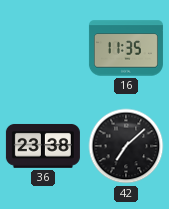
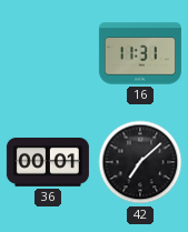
16: 11:35 -> 11:31 (140, 53)
36: 23:38 -> 00:01 (48, 162)
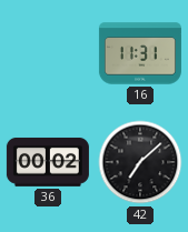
36: 00:01 -> 00:02 (48, 162)
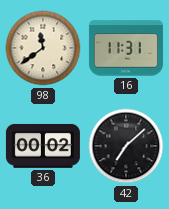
98: none -> 11:39 (43, 48)
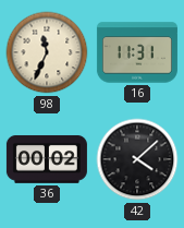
98: 11:39 -> 11:34 (47, 52)
42: 7:08 -> 4:08 (137, 159)
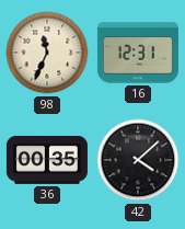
16: 11:31 -> 12:31 (138, 53)
36: 00:02 -> 00:35 (47, 160)
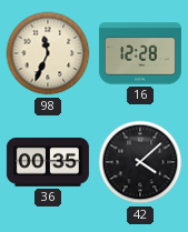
16: 12:31 -> 12:28 (140, 53)
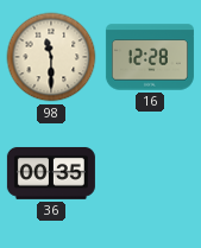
98: 11:34 -> 11:30 (51, 57)
42: 4:08 -> none (140, 162)
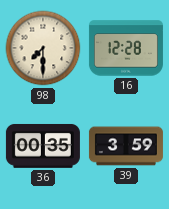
98: 11:30 -> 7:30 (43, 48)
39: none -> 3:59 (126, 146)
